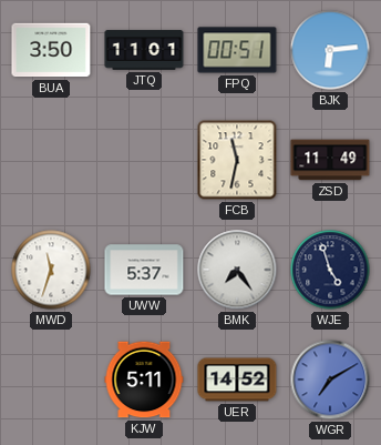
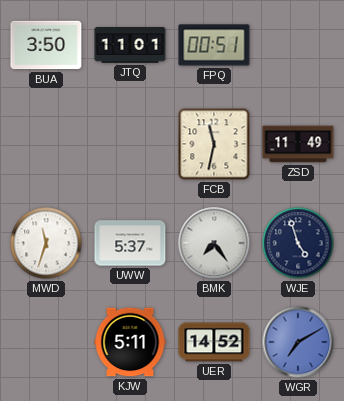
BJK: 6:14 -> none (330, 50)
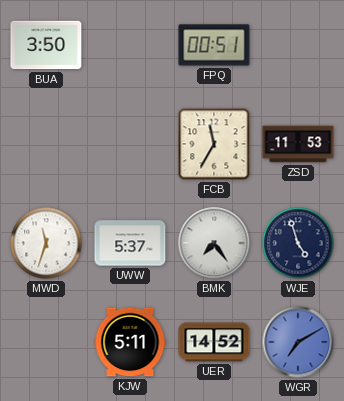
JTQ: 11:01 -> none (130, 45)
FCB: 11:32 -> 11:35 (214, 144)
ZSD: 11:49 -> 11:53 (298, 144)
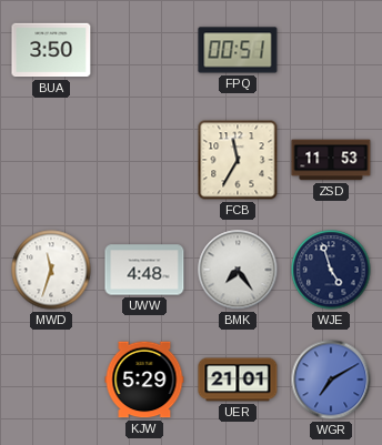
UWW: 5:37 -> 4:48 (144, 270)
KJW: 5:11 -> 5:29 (144, 380)
UER: 14:52 -> 21:01 (238, 380)
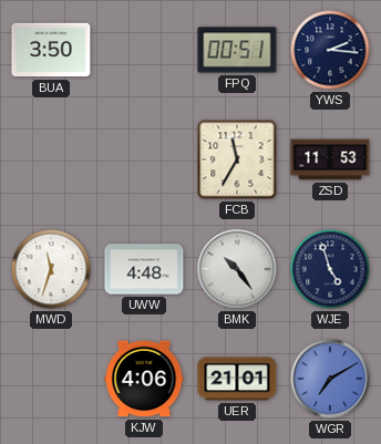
YWS: none -> 2:16 (330, 50)
BMK: 7:24 -> 10:24 (237, 269)
KJW: 5:29 -> 4:06 (144, 379)
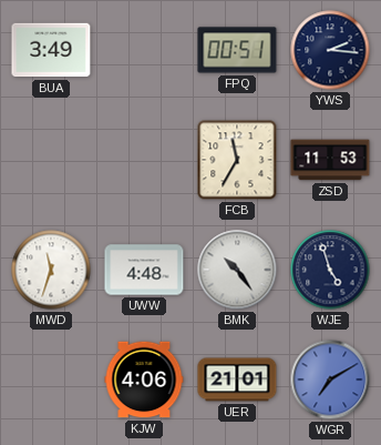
BUA: 3:50 -> 3:49 (51, 50)
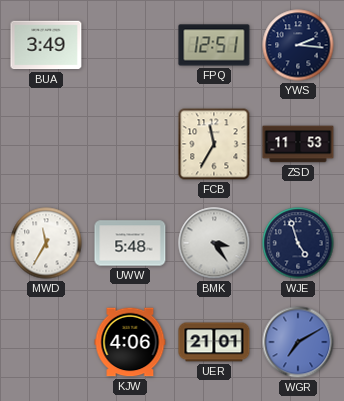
FPQ: 00:51 -> 12:51 (214, 45)
MWD: 11:33 -> 11:35 (46, 243)
UWW: 4:48 -> 5:48 (130, 243)
BMK: 10:24 -> 3:24 (214, 243)
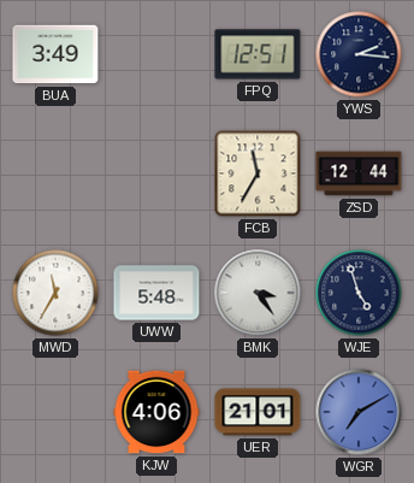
ZSD: 11:53 -> 12:44 (359, 173)
